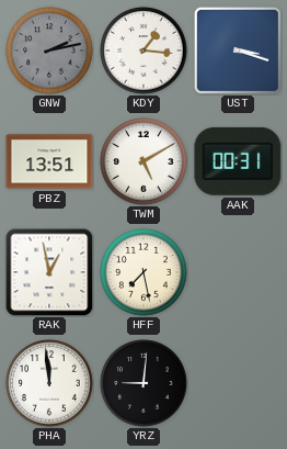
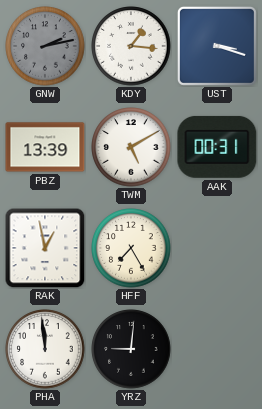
PBZ: 13:51 -> 13:39 (45, 147)
HFF: 7:28 -> 7:25 (131, 248)
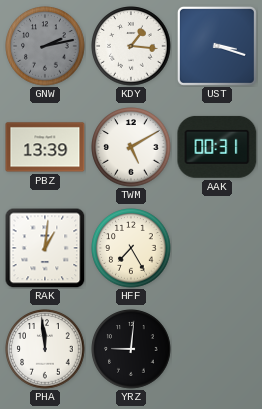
RAK: 12:58 -> 1:01 (45, 248)
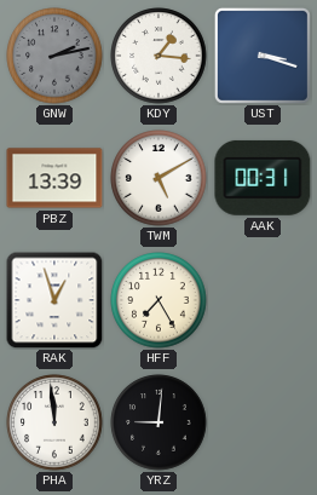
RAK: 1:01 -> 12:57 (54, 300)
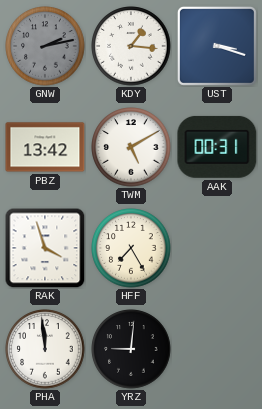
PBZ: 13:39 -> 13:42 (45, 147)
RAK: 12:57 -> 3:57 (45, 248)
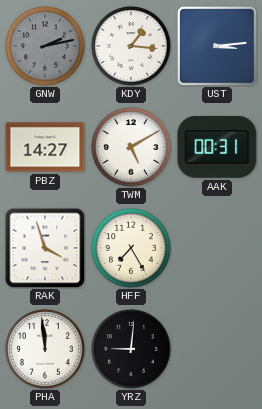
UST: 3:18 -> 3:14 (217, 46)
PBZ: 13:42 -> 14:27 (45, 147)
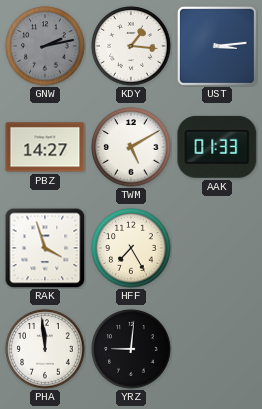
AAK: 00:31 -> 01:33 (217, 147)
